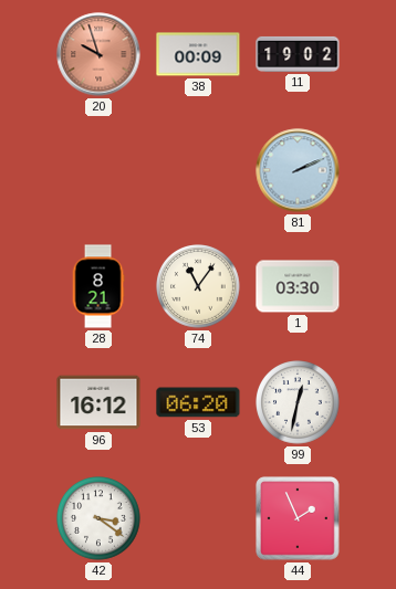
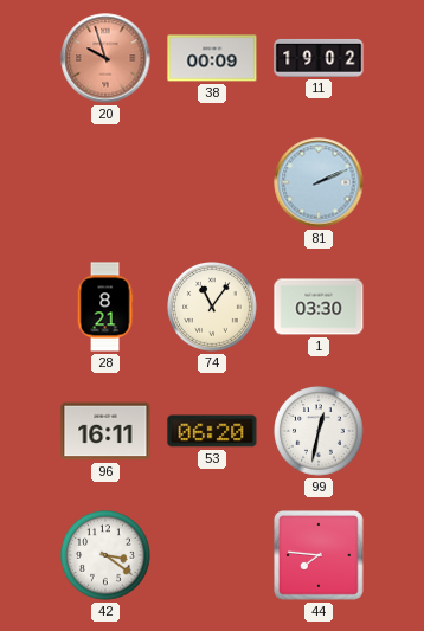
96: 16:12 -> 16:11 (105, 431)
44: 1:56 -> 7:46 (320, 556)
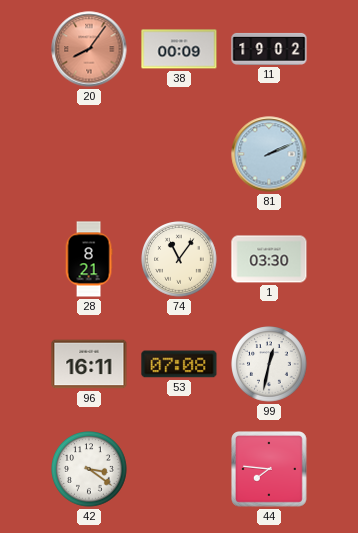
20: 9:57 -> 8:06 (89, 49)
53: 06:20 -> 07:08 (179, 364)
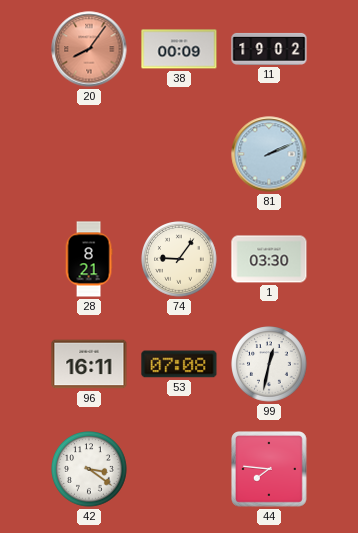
74: 11:06 -> 9:06 (179, 259)
